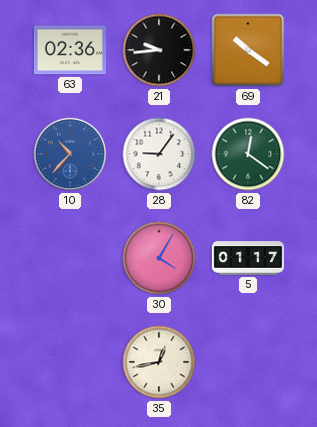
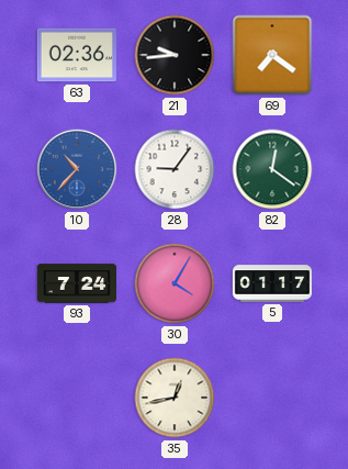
69: 10:21 -> 7:21 (272, 55)
93: none -> 7:24 (76, 283)
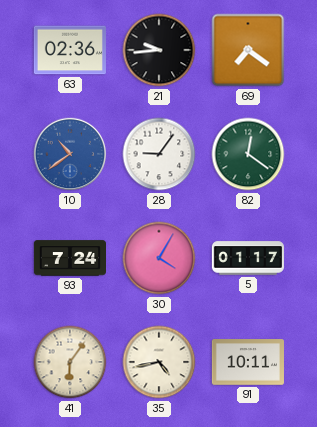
10: 10:37 -> 10:39 (70, 154)
41: none -> 6:06 (70, 362)
35: 12:43 -> 4:43 (159, 362)
91: none -> 10:11 (248, 362)
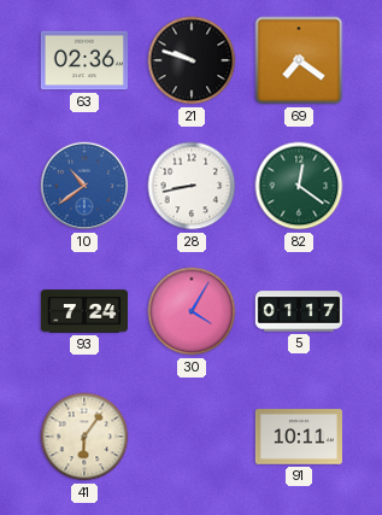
21: 9:44 -> 9:48 (192, 60)
28: 9:06 -> 8:43 (192, 186)
35: 4:43 -> none (159, 362)
